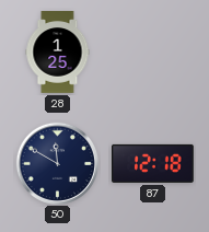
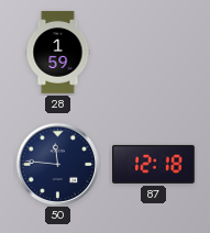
28: 1:25 -> 1:59 (58, 53)
50: 11:50 -> 11:46 (57, 164)
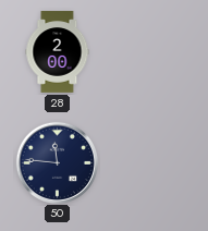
28: 1:59 -> 2:00 (58, 52)
87: 12:18 -> none (154, 164)
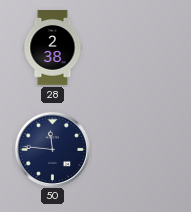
28: 2:00 -> 2:38 (53, 48)
